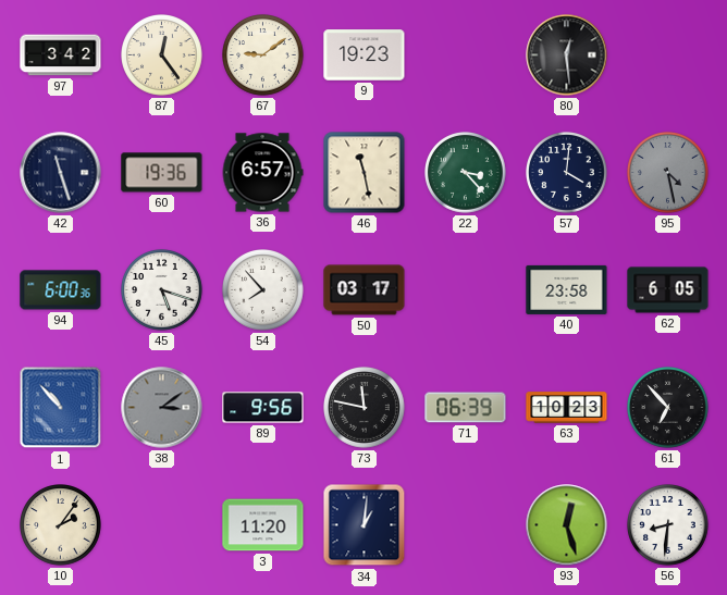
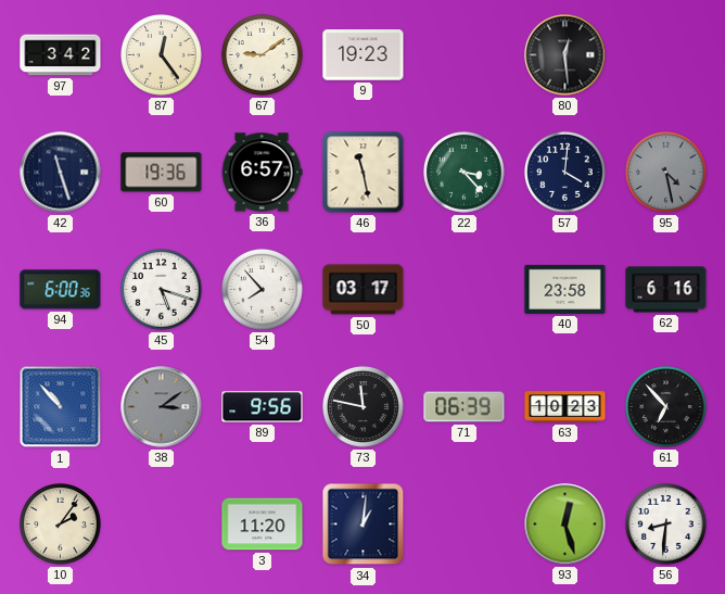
62: 6:05 -> 6:16 (666, 290)
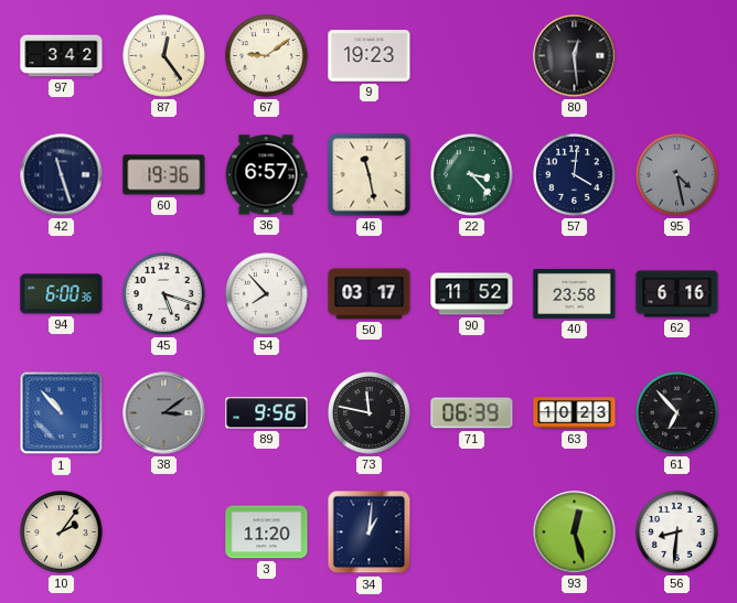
90: none -> 11:52 (472, 294)
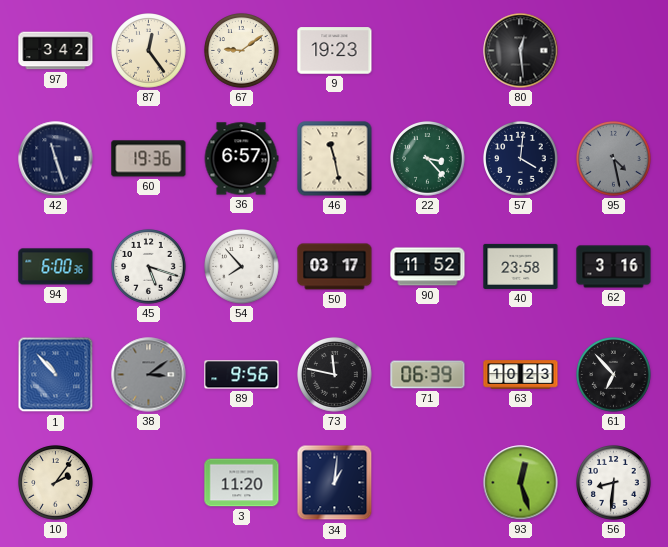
62: 6:16 -> 3:16 (614, 267)
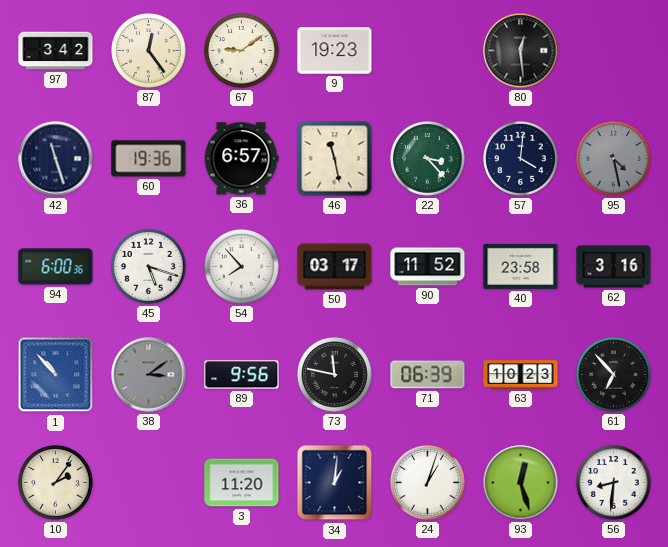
24: none -> 1:03 (428, 483)
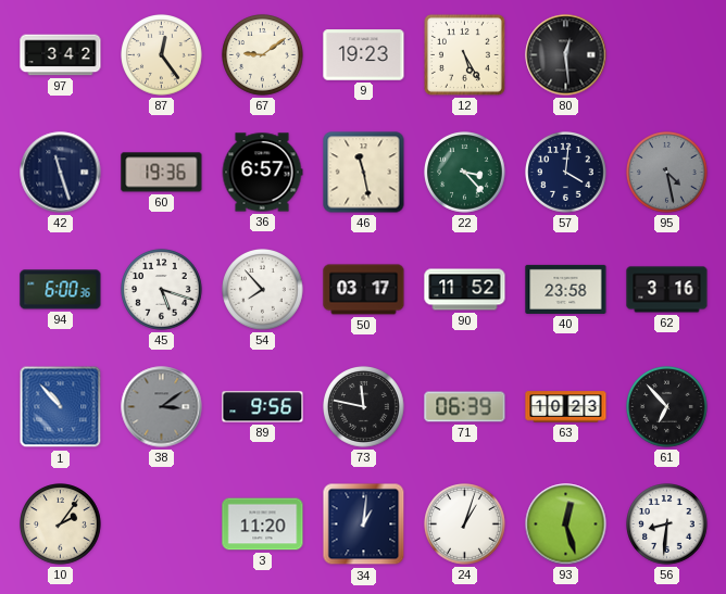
12: none -> 5:25 (464, 54)
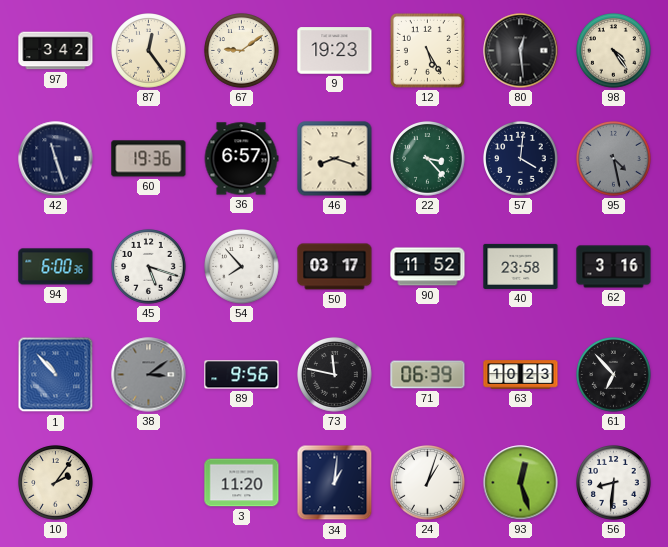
98: none -> 4:24 (614, 51)
46: 11:28 -> 8:18 (335, 159)
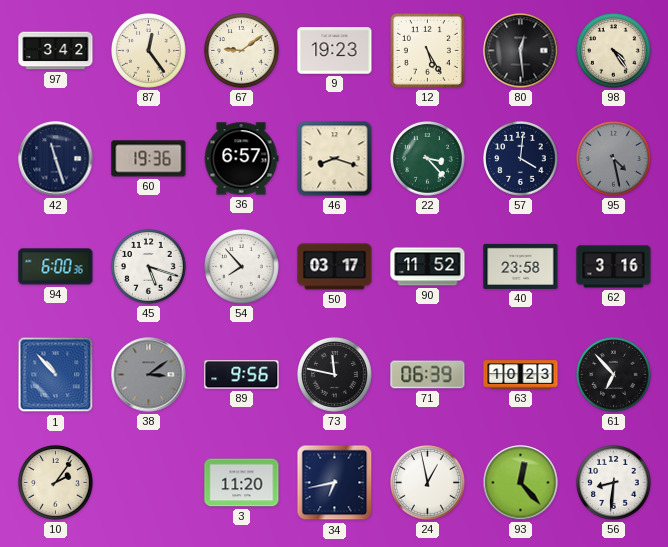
34: 1:01 -> 6:43 (335, 483)
24: 1:03 -> 12:58 (428, 483)
93: 12:27 -> 12:23 (521, 483)
